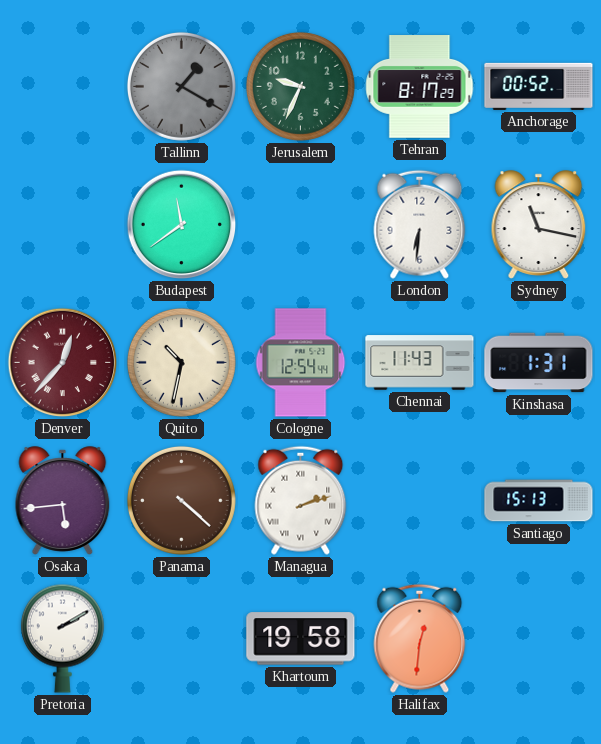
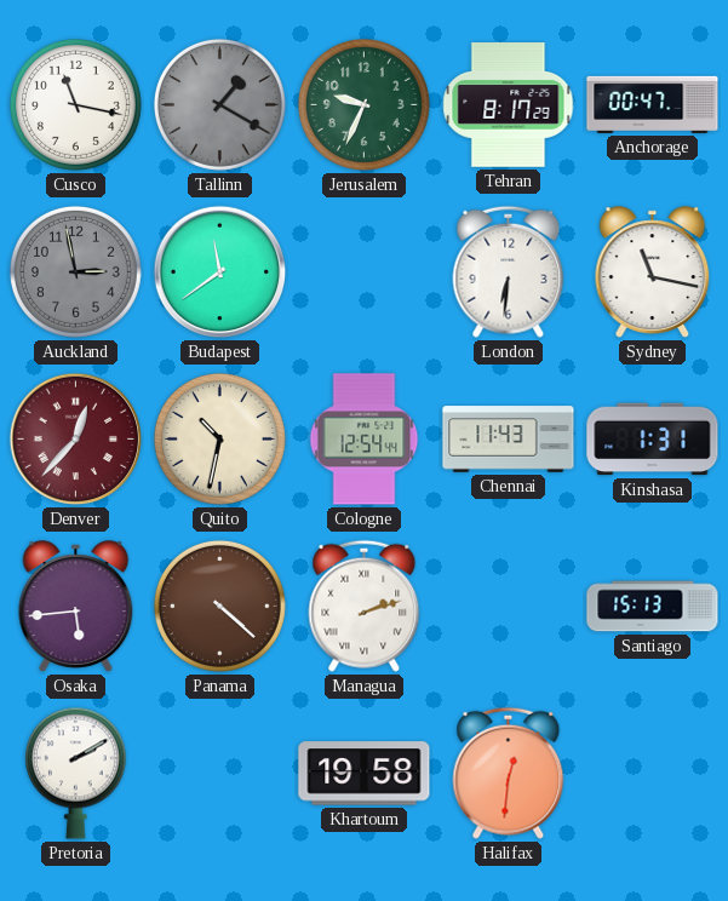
Cusco: none -> 11:17 (75, 104)
Anchorage: 00:52 -> 00:47 (653, 104)
Auckland: none -> 2:58 (75, 271)
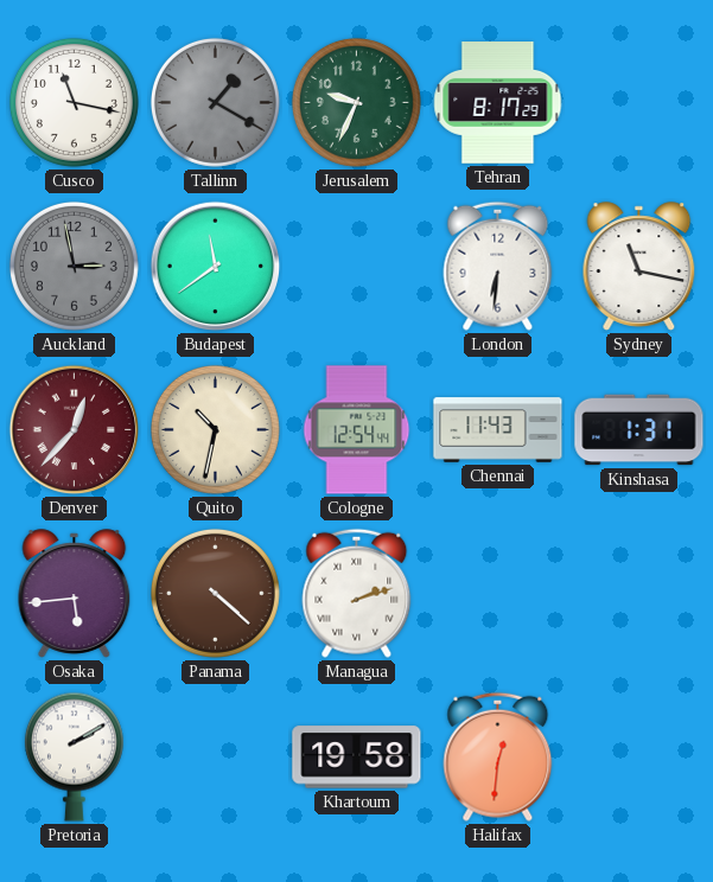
Anchorage: 00:47 -> none (653, 104)
Santiago: 15:13 -> none (653, 607)
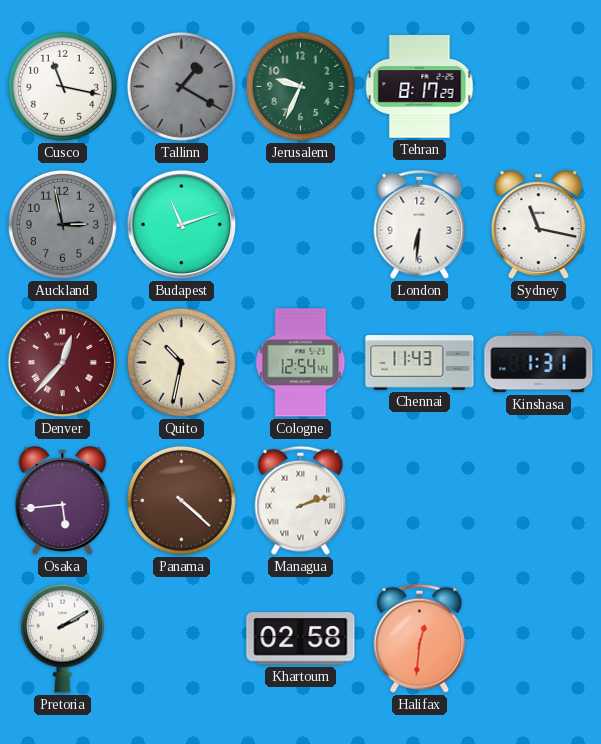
Budapest: 11:39 -> 11:12 (182, 225)
Khartoum: 19:58 -> 02:58 (301, 639)
